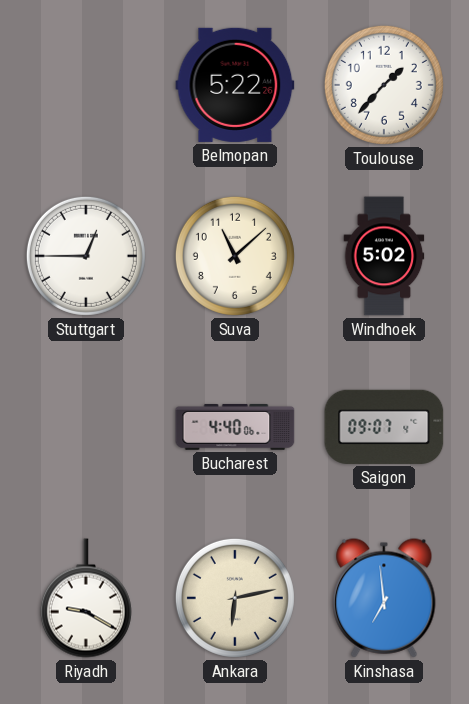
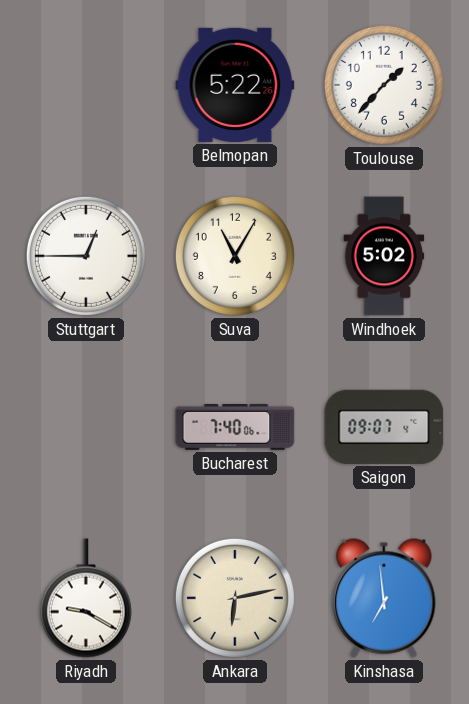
Suva: 11:08 -> 11:05 (235, 256)
Bucharest: 4:40 -> 7:40 (235, 427)
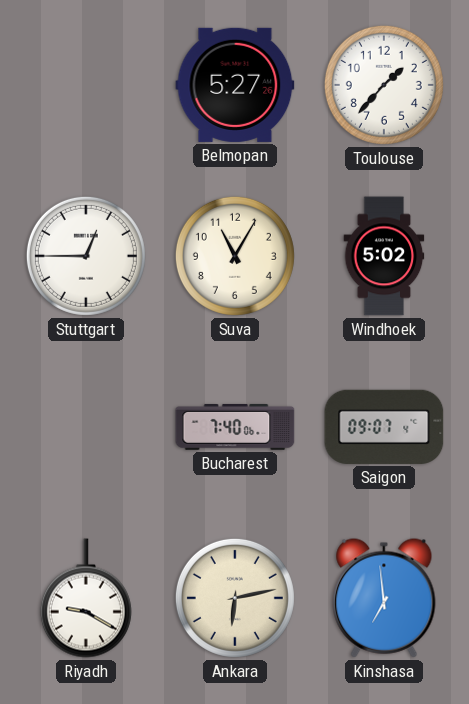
Belmopan: 5:22 -> 5:27 (235, 85)
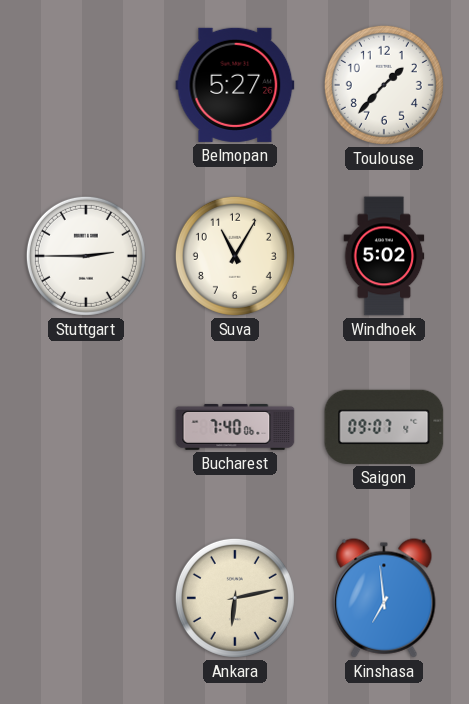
Stuttgart: 12:45 -> 2:45 (86, 256)
Riyadh: 9:20 -> none (86, 598)
